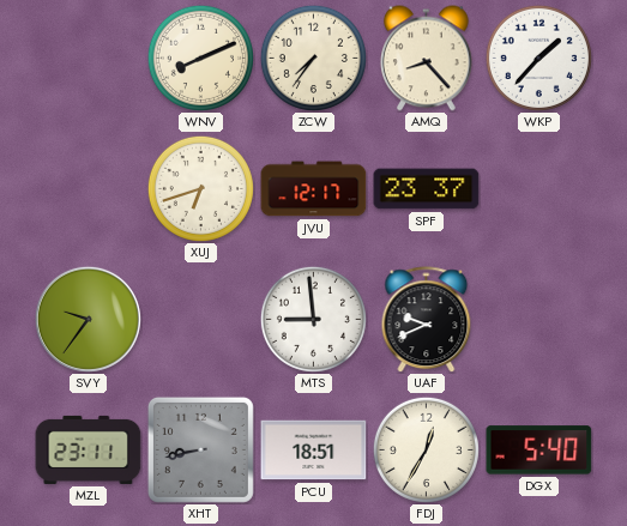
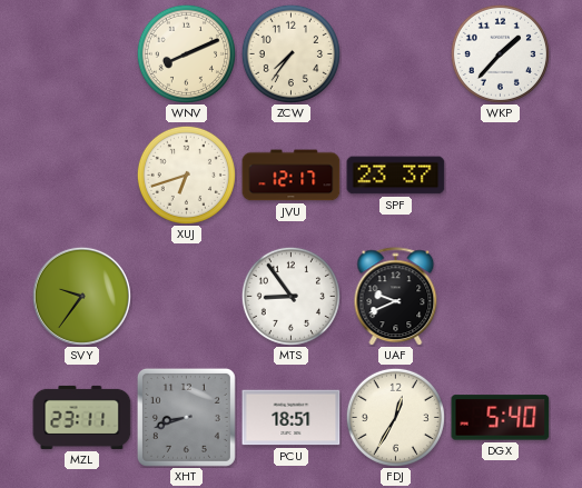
AMQ: 8:23 -> none (426, 59)
MTS: 8:59 -> 8:54 (290, 296)
XHT: 8:43 -> 8:42 (186, 417)
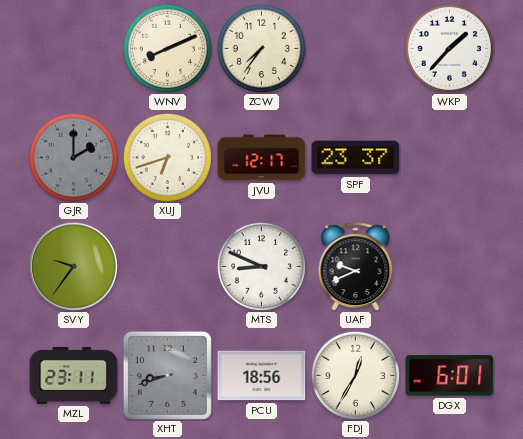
GJR: none -> 2:00 (73, 157)
MTS: 8:54 -> 8:49 (261, 266)
PCU: 18:51 -> 18:56 (262, 376)
DGX: 5:40 -> 6:01 (450, 376)
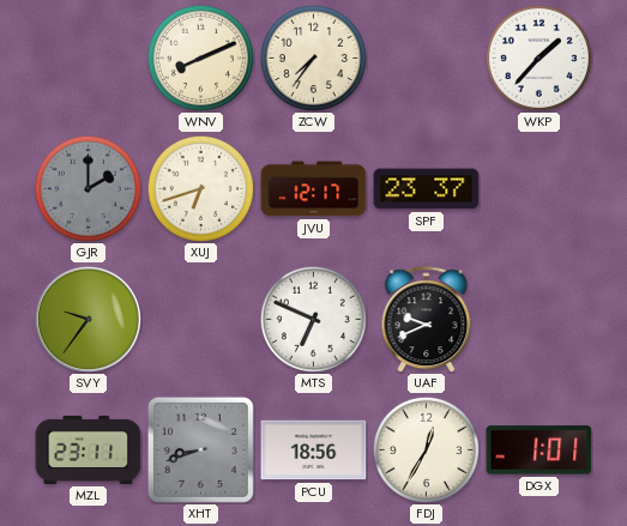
MTS: 8:49 -> 6:49 (313, 319)
DGX: 6:01 -> 1:01 (539, 451)
